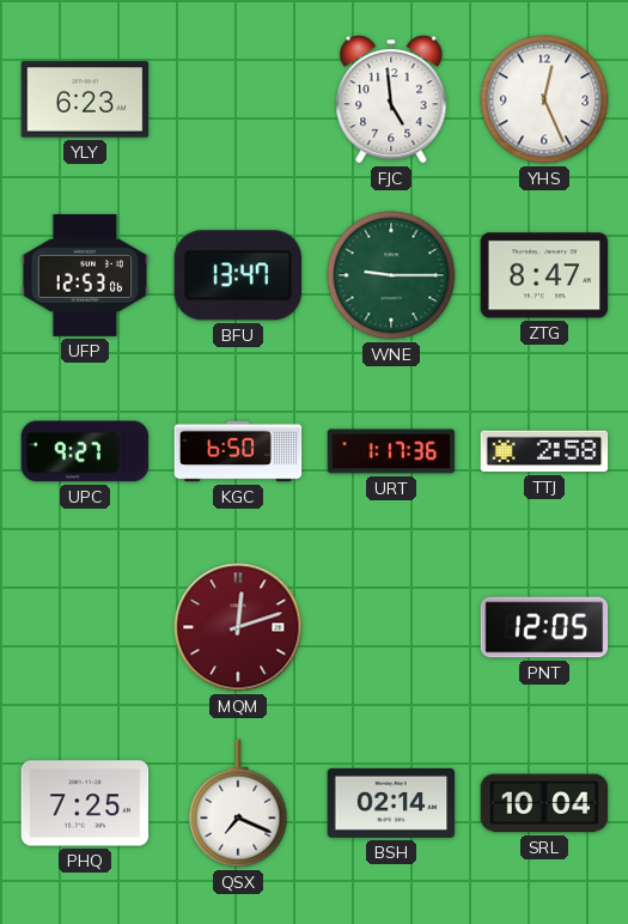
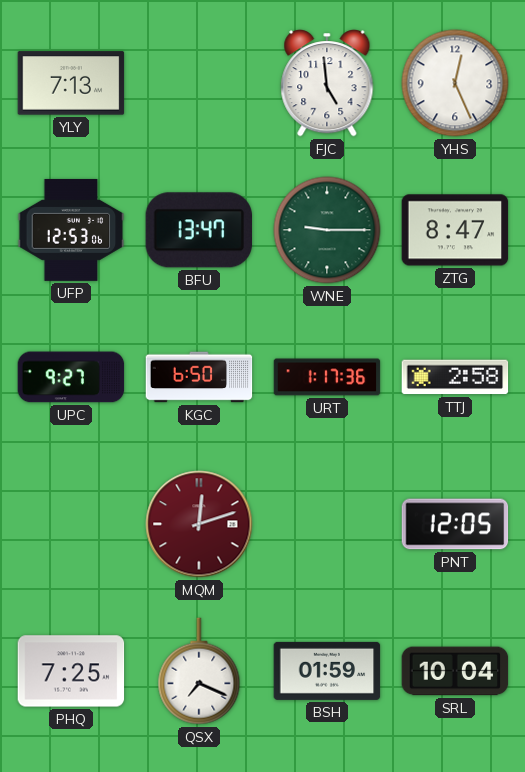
YLY: 6:23 -> 7:13 (71, 83)
BSH: 02:14 -> 01:59 (327, 671)
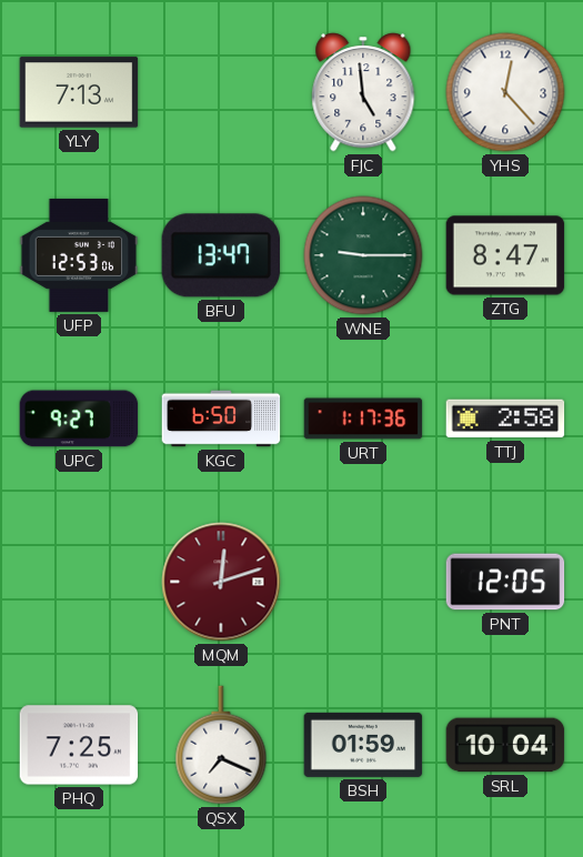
YHS: 12:26 -> 12:23 (505, 92)
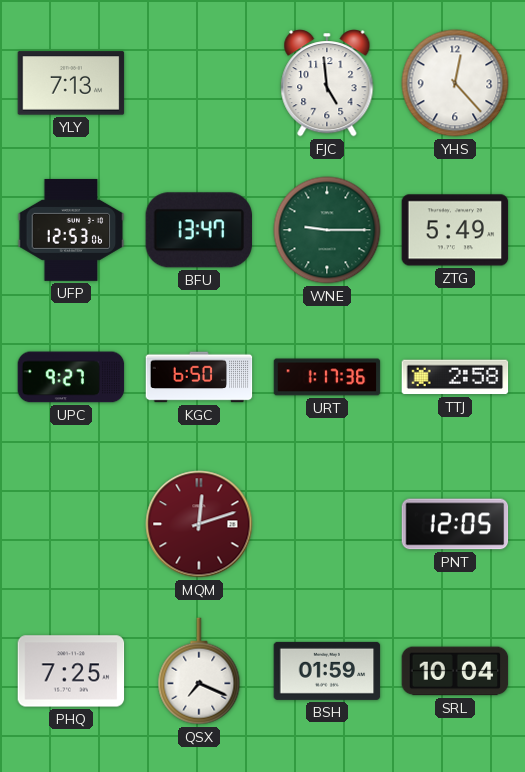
ZTG: 8:47 -> 5:49 (455, 230)
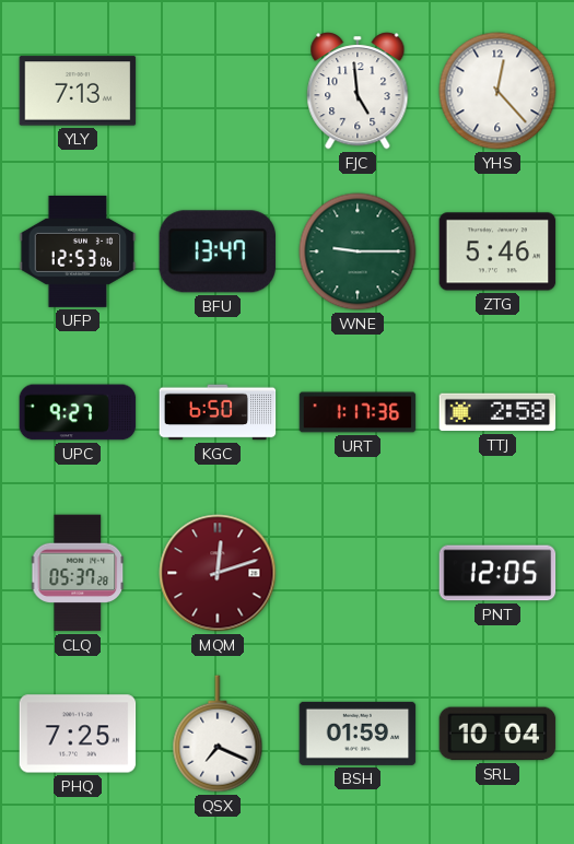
ZTG: 5:49 -> 5:46 (497, 251)
CLQ: none -> 05:37 (78, 573)
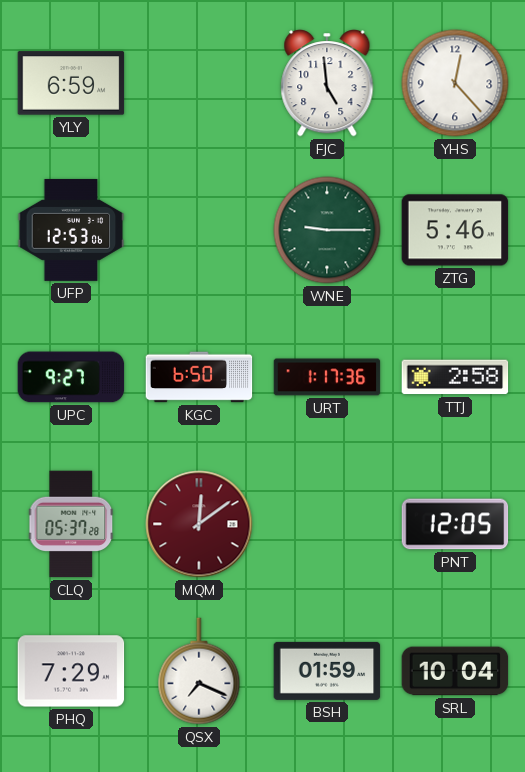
YLY: 7:13 -> 6:59 (71, 83)
BFU: 13:47 -> none (216, 251)
MQM: 12:12 -> 12:09 (199, 524)
PHQ: 7:25 -> 7:29 (71, 671)
